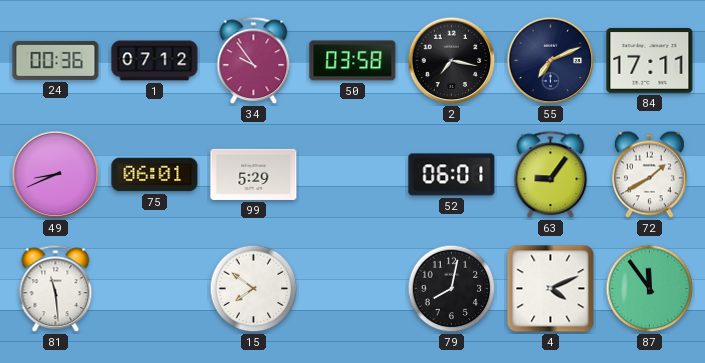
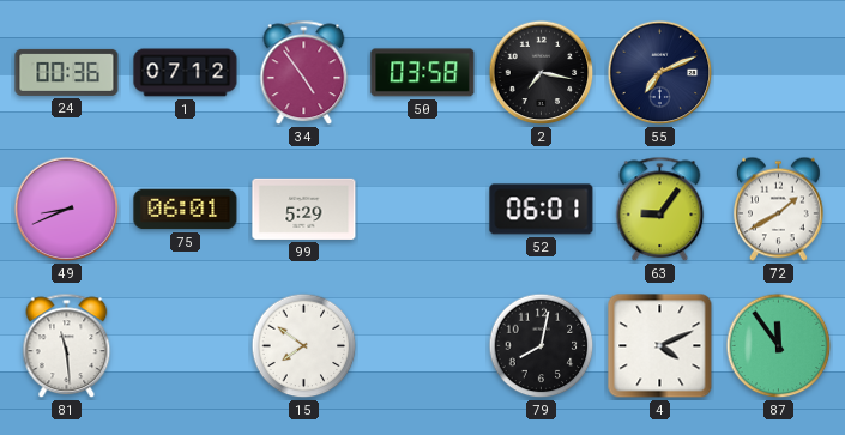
34: 9:54 -> 4:54 (304, 73)
84: 17:11 -> none (650, 60)
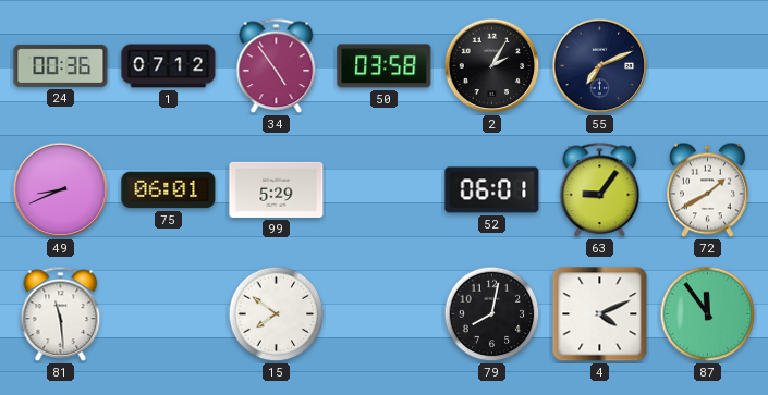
2: 7:17 -> 2:05 (492, 66)
